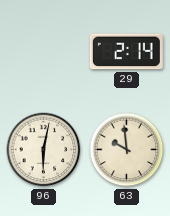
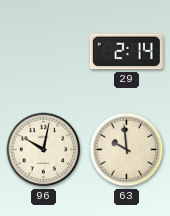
96: 6:02 -> 10:02 (44, 150)
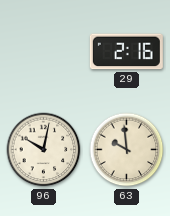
29: 2:14 -> 2:16 (126, 52)
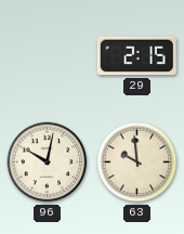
29: 2:16 -> 2:15 (136, 56)
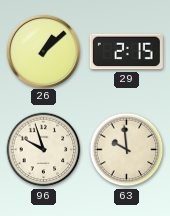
26: none -> 1:08 (43, 51)
96: 10:02 -> 9:57 (44, 150)
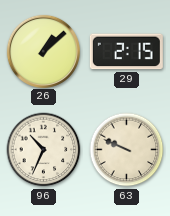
96: 9:57 -> 10:34 (44, 150)
63: 9:59 -> 9:49 (127, 150)
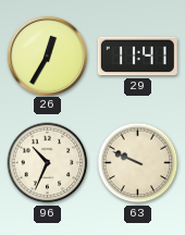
26: 1:08 -> 12:35 (47, 55)
29: 2:15 -> 11:41 (137, 57)
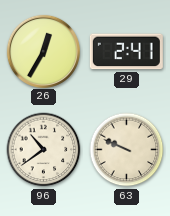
29: 11:41 -> 2:41 (126, 52)
96: 10:34 -> 10:39 (44, 150)
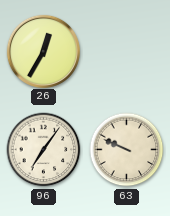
29: 2:41 -> none (126, 52)
96: 10:39 -> 7:06 (44, 150)
